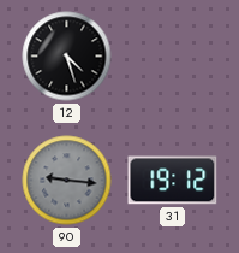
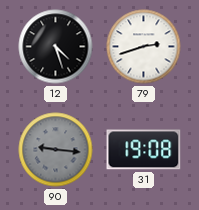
79: none -> 2:42 (144, 47)
31: 19:12 -> 19:08 (144, 150)
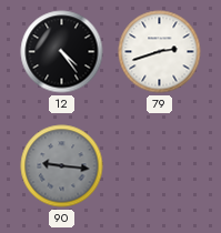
12: 4:27 -> 4:24 (62, 52)
31: 19:08 -> none (144, 150)
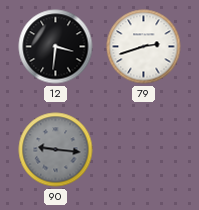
12: 4:24 -> 3:31 (56, 47)
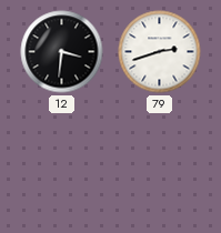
90: 9:16 -> none (56, 150)
